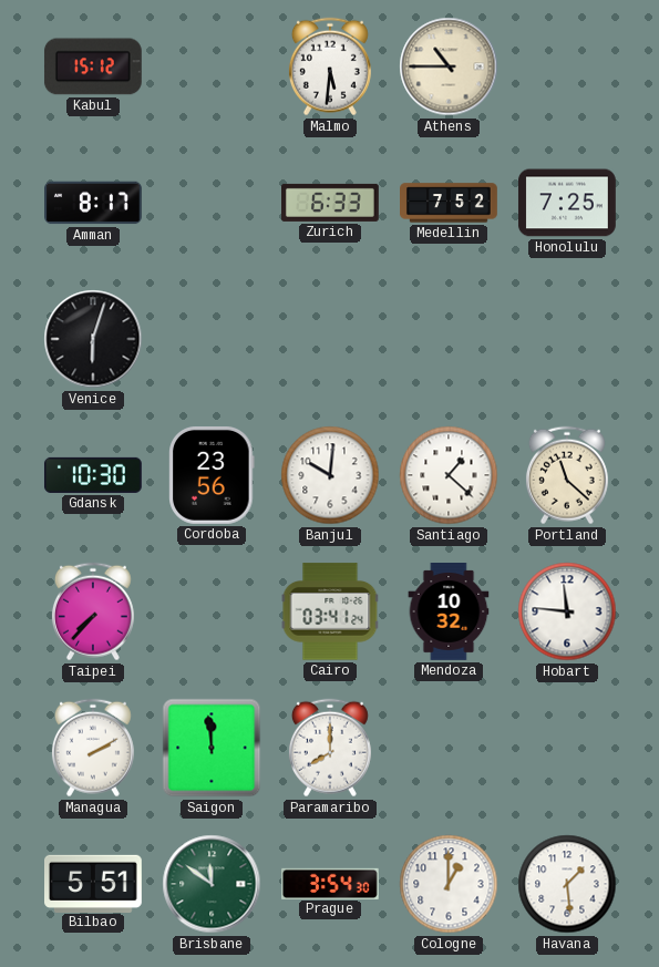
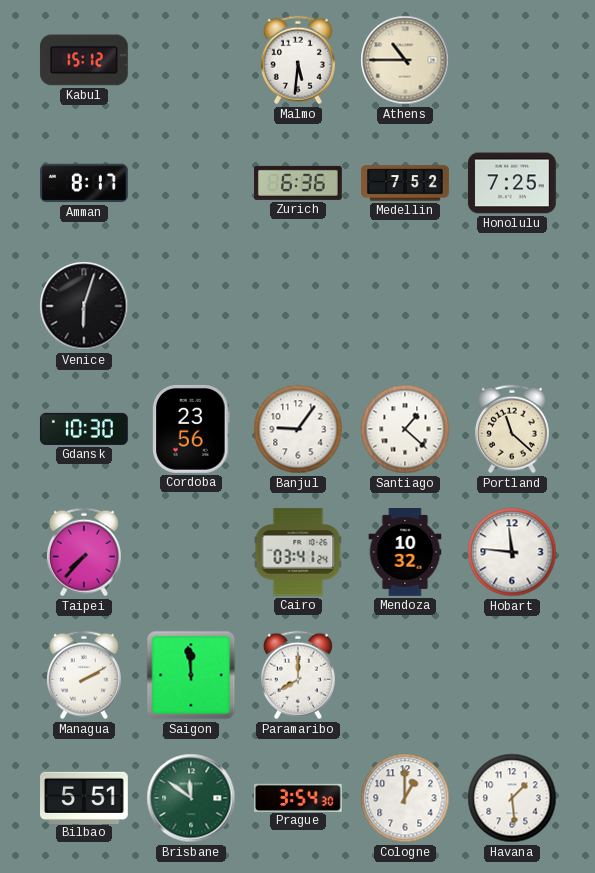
Zurich: 6:33 -> 6:36 (299, 183)
Banjul: 10:01 -> 9:06 (298, 429)
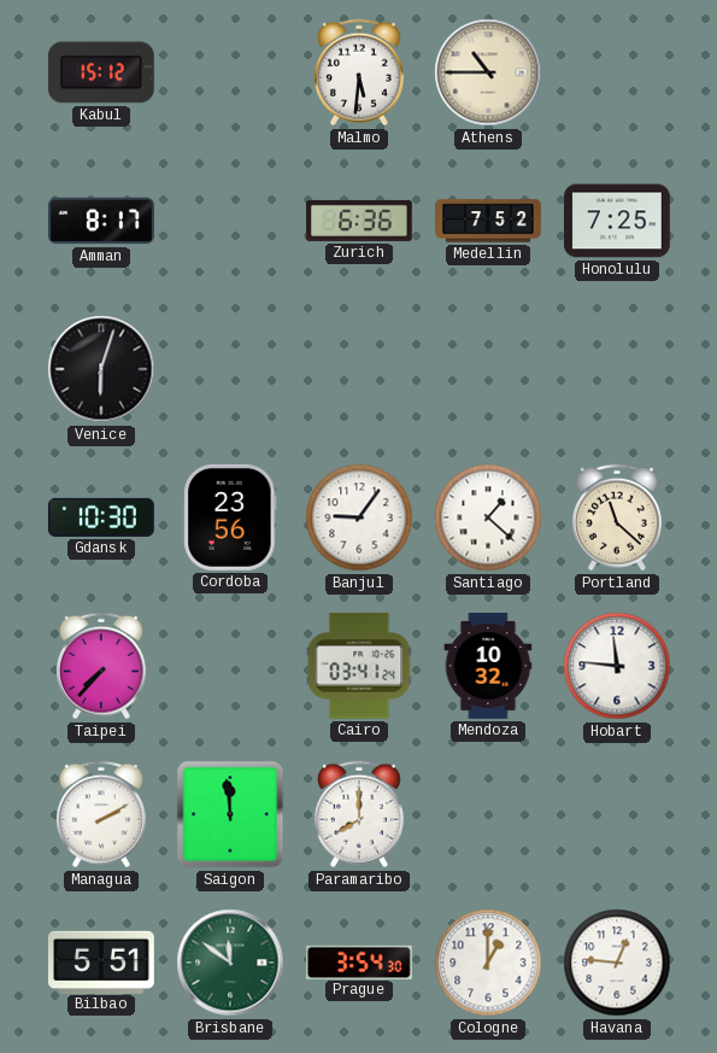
Havana: 1:29 -> 12:46 (617, 963)
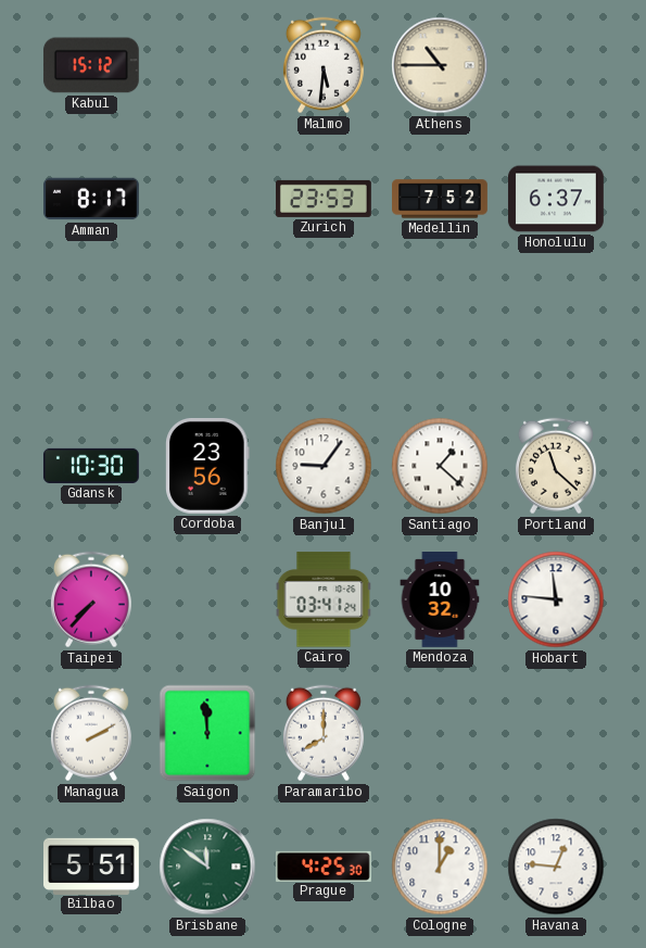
Zurich: 6:36 -> 23:53 (325, 199)
Honolulu: 7:25 -> 6:37 (556, 199)
Venice: 6:03 -> none (101, 369)
Prague: 3:54 -> 4:25 (324, 865)
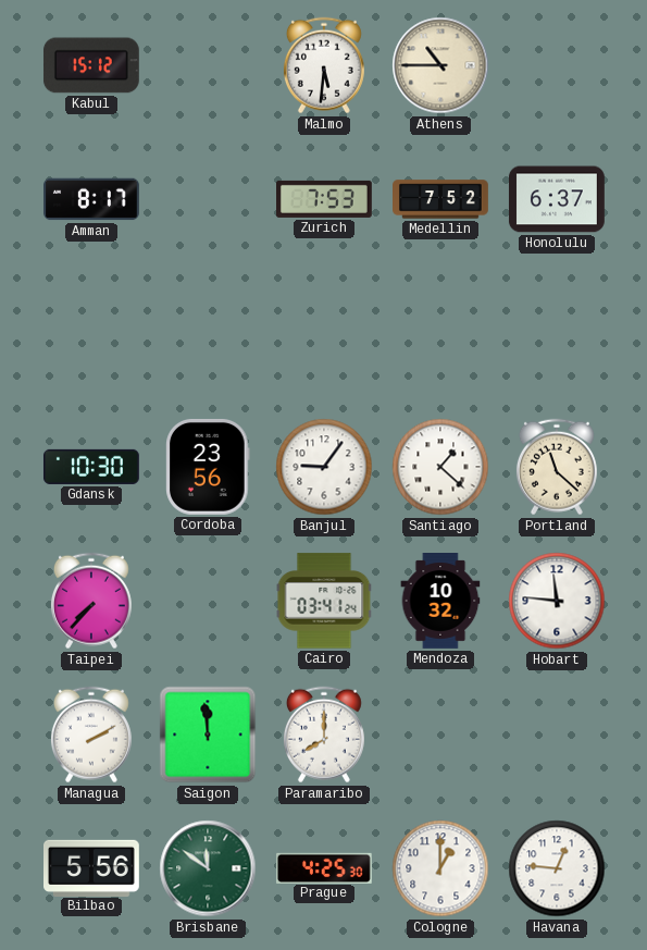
Zurich: 23:53 -> 7:53 (325, 199)
Bilbao: 5:51 -> 5:56 (92, 867)
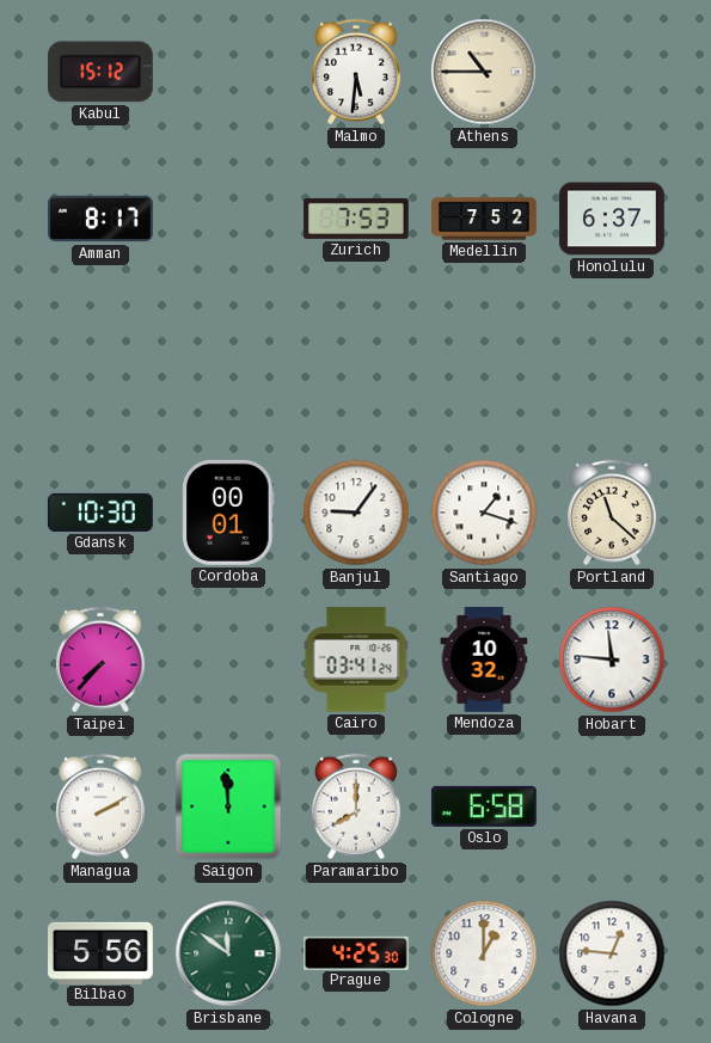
Cordoba: 23:56 -> 00:01 (228, 513)
Santiago: 1:22 -> 1:18 (484, 513)
Oslo: none -> 6:58 (484, 806)
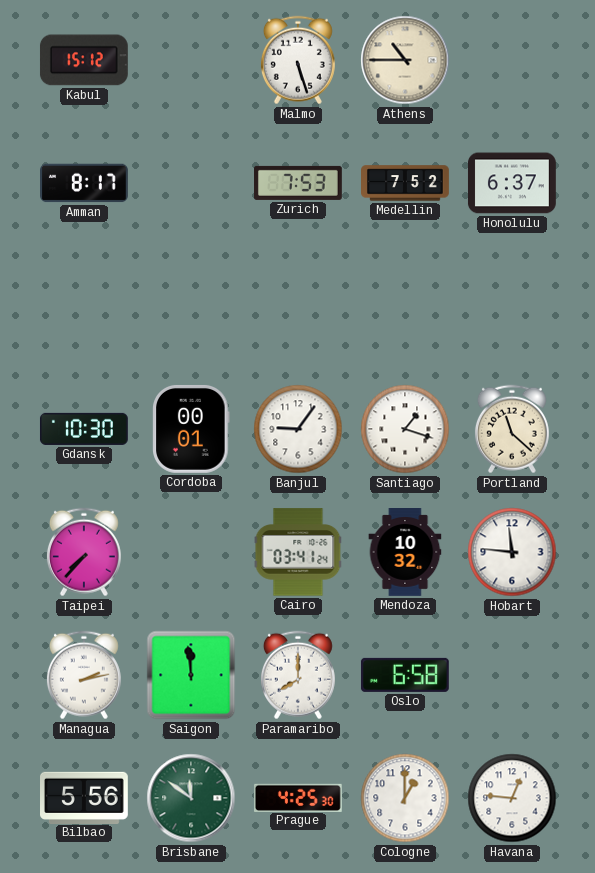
Malmo: 5:31 -> 5:27 (298, 60)
Managua: 2:10 -> 2:13 (84, 675)
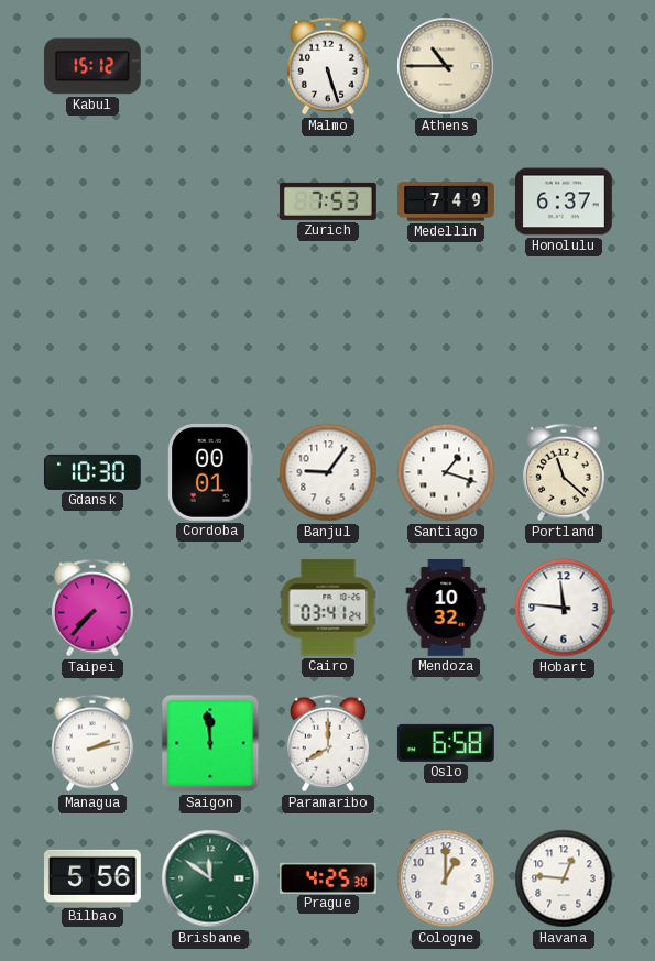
Amman: 8:17 -> none (85, 183)
Medellin: 7:52 -> 7:49 (447, 201)
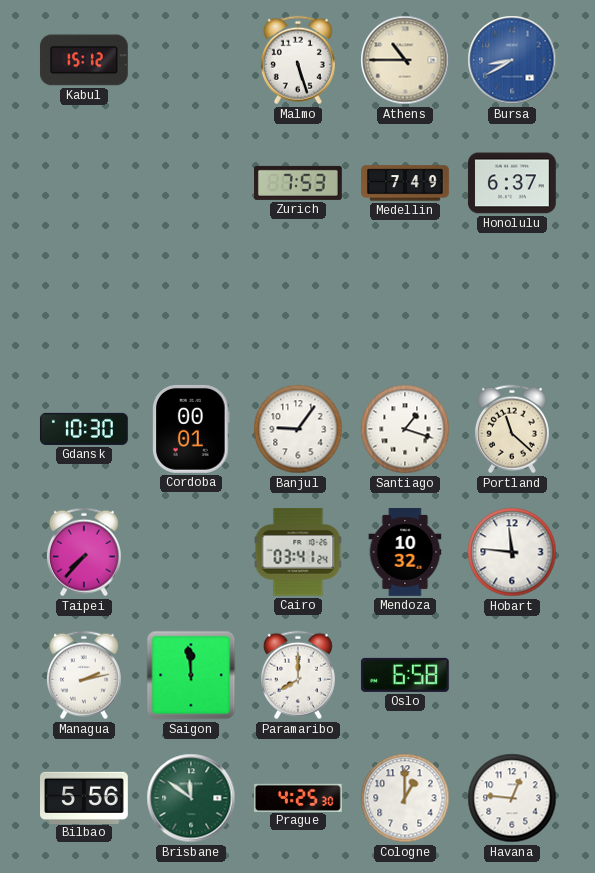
Bursa: none -> 8:40 (512, 60)
